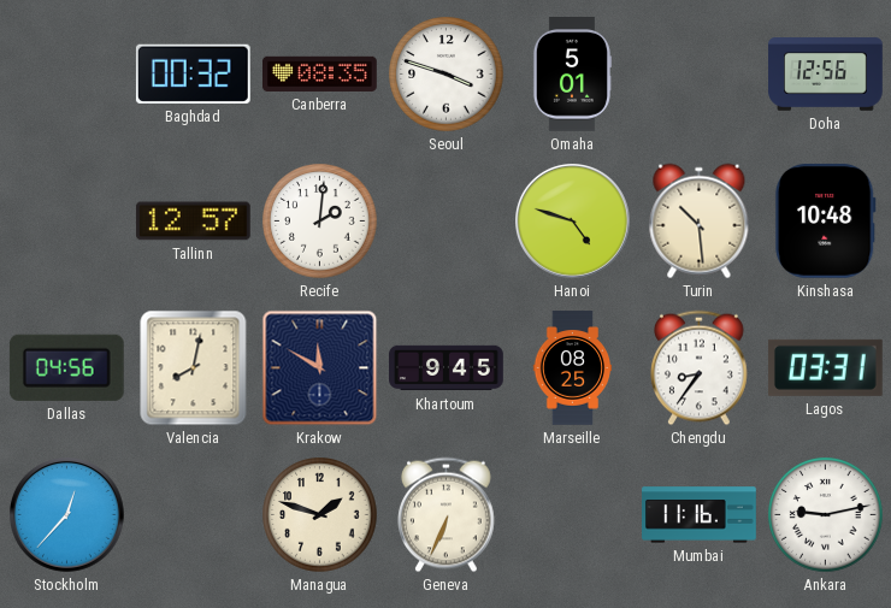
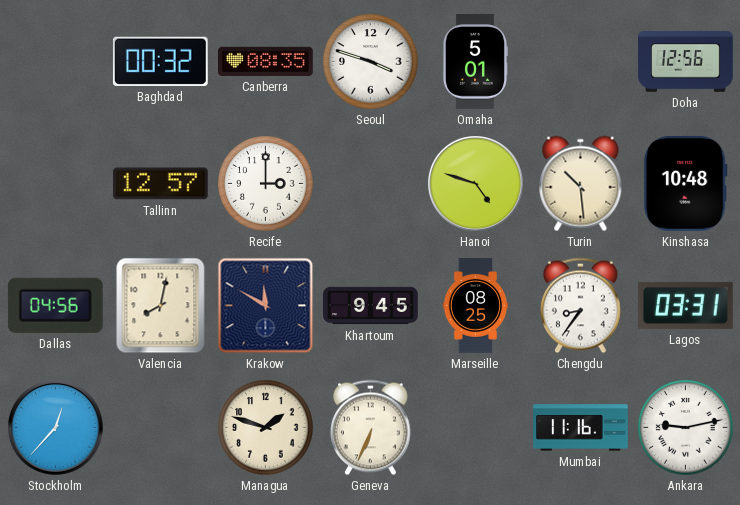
Recife: 2:01 -> 3:00 (266, 184)
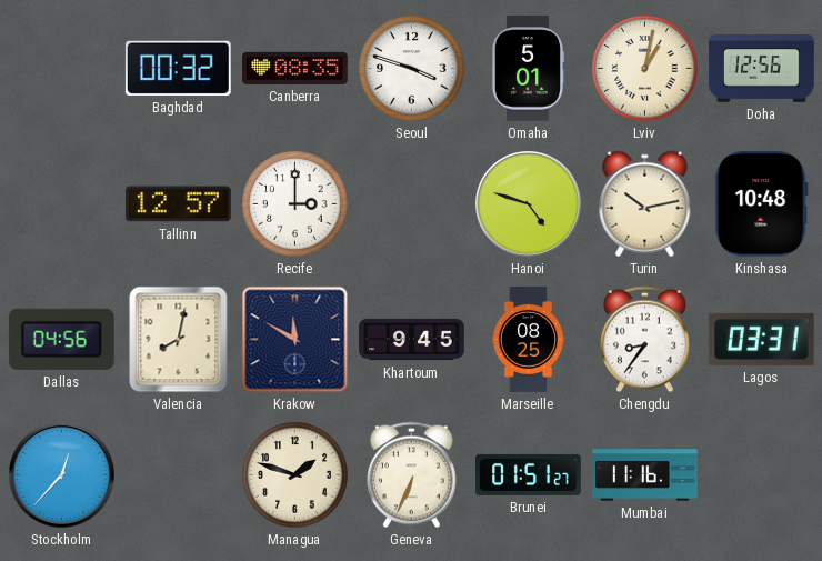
Lviv: none -> 1:02 (645, 69)
Turin: 10:29 -> 10:13 (645, 204)
Brunei: none -> 01:51 (529, 474)
Ankara: 9:13 -> none (686, 428)
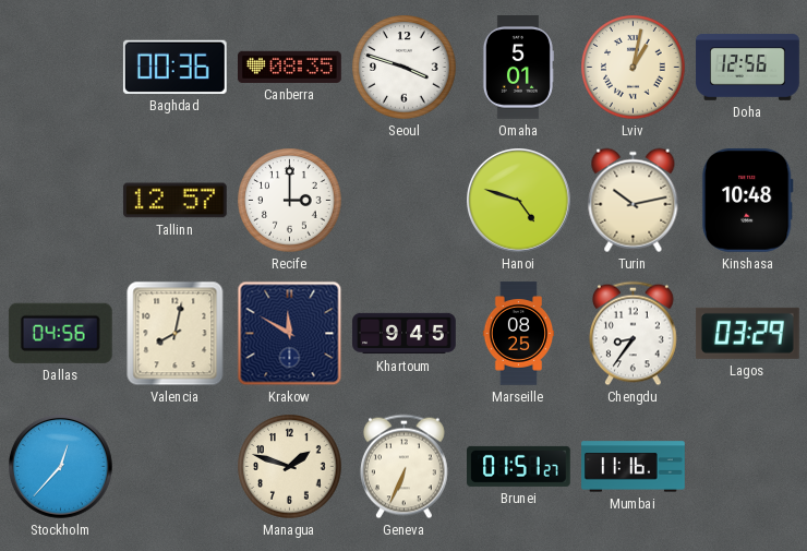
Baghdad: 00:32 -> 00:36 (174, 67)
Lagos: 03:31 -> 03:29 (747, 333)
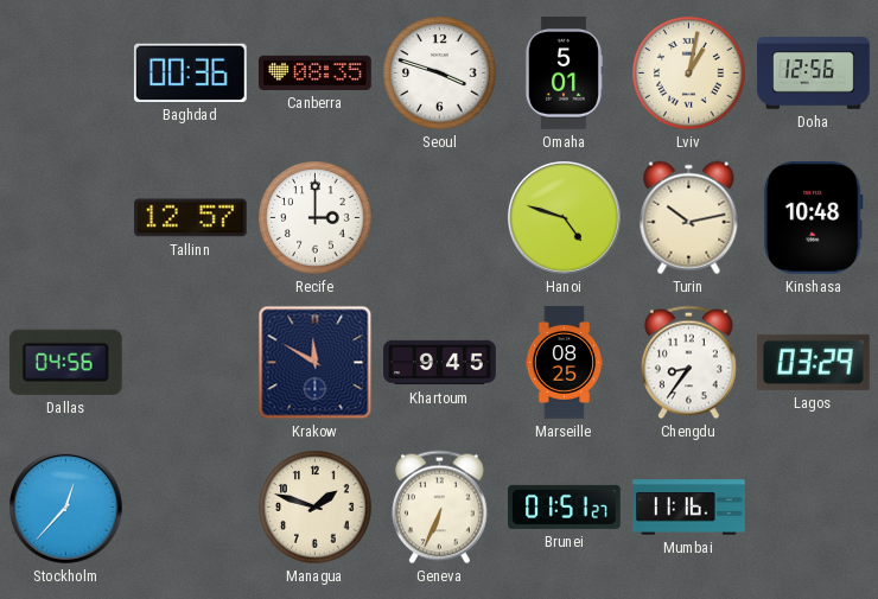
Valencia: 8:02 -> none (176, 334)
